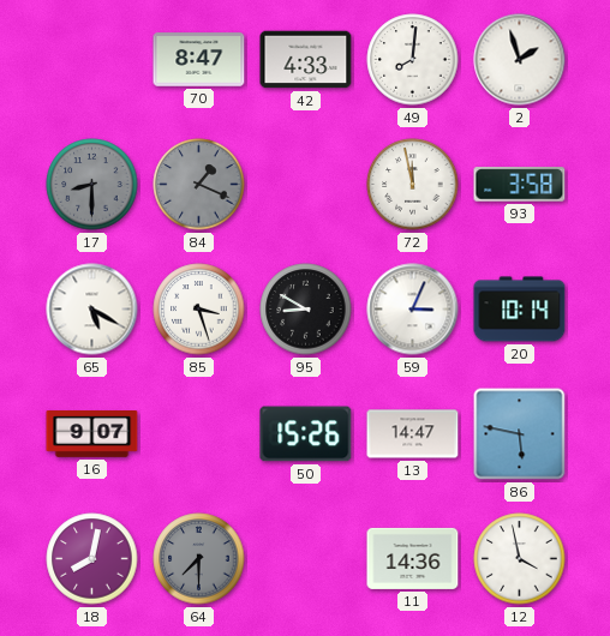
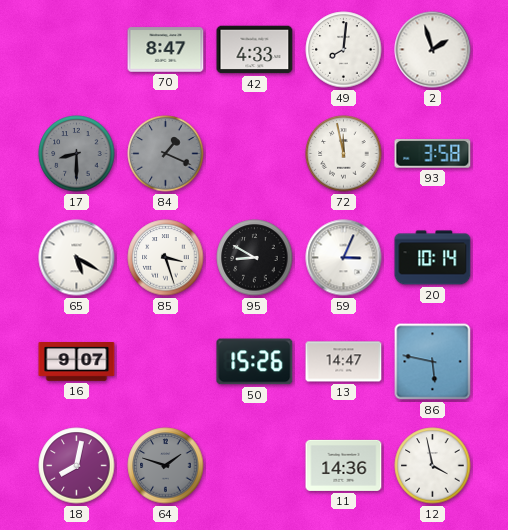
64: 7:30 -> 1:48 (166, 466)
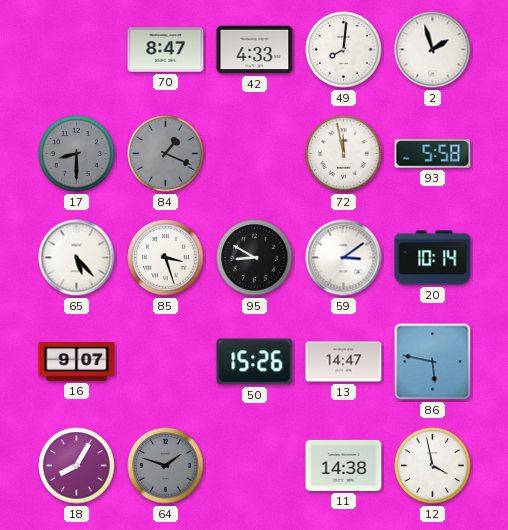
93: 3:58 -> 5:58 (433, 154)
65: 5:20 -> 5:23 (77, 258)
59: 3:04 -> 3:09 (344, 258)
18: 8:02 -> 8:05 (77, 466)
11: 14:36 -> 14:38 (344, 465)
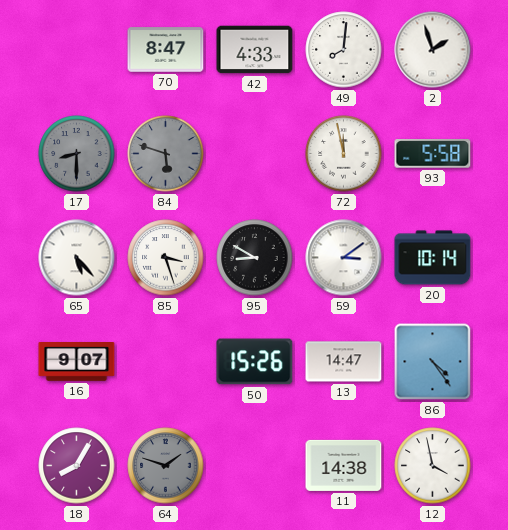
84: 1:19 -> 5:48 (166, 154)
86: 5:47 -> 4:24 (433, 362)
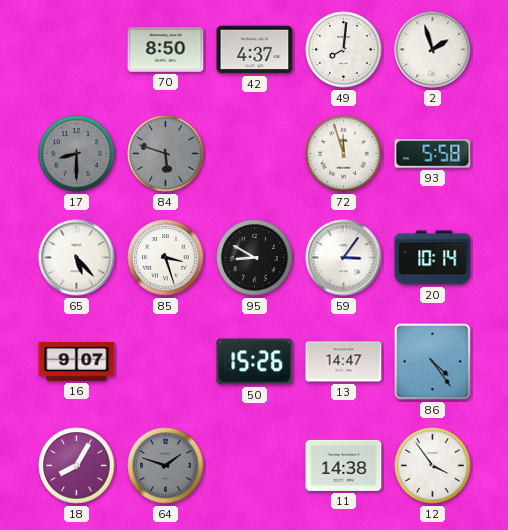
70: 8:47 -> 8:50 (166, 50)
42: 4:33 -> 4:37 (255, 50)
72: 11:58 -> 11:57 (344, 154)
59: 3:09 -> 3:06 (344, 258)
12: 3:58 -> 3:54 (433, 466)
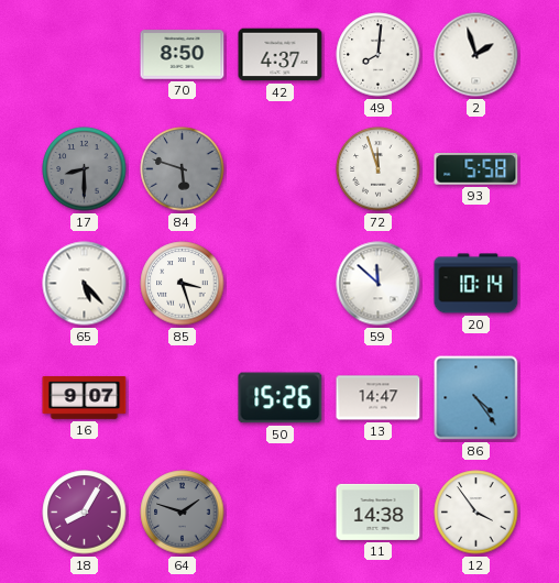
95: 8:50 -> none (255, 258)
59: 3:06 -> 11:52 (379, 284)
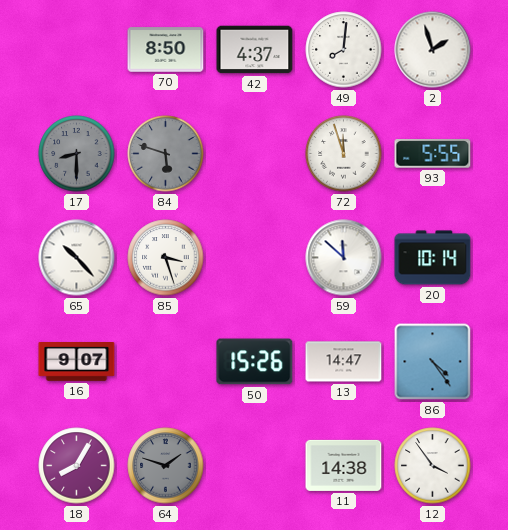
93: 5:58 -> 5:55 (433, 154)
65: 5:23 -> 10:23 (77, 258)
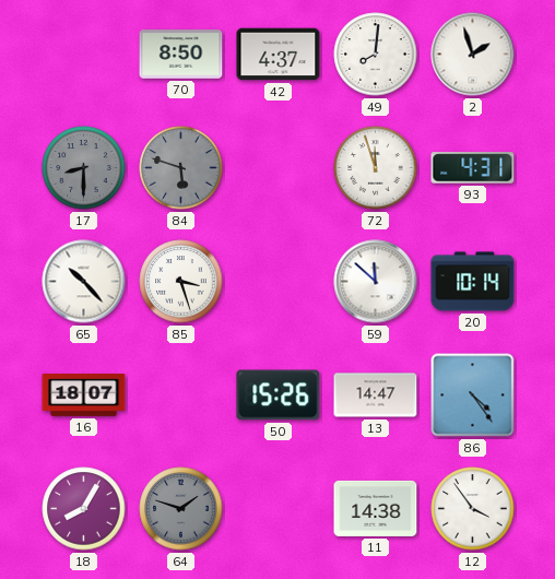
93: 5:55 -> 4:31 (473, 168)
16: 9:07 -> 18:07 (84, 395)
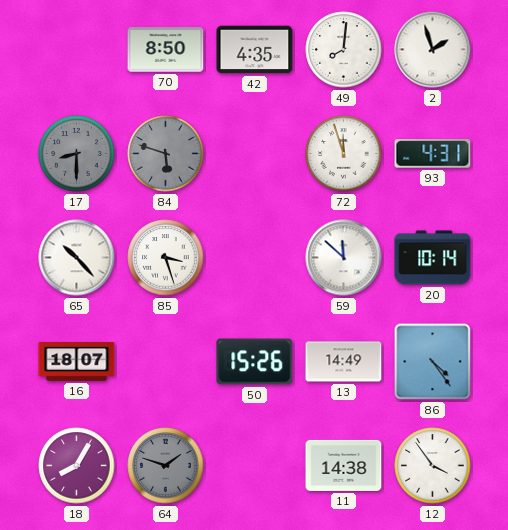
42: 4:37 -> 4:35 (255, 50)
13: 14:47 -> 14:49 (344, 362)
